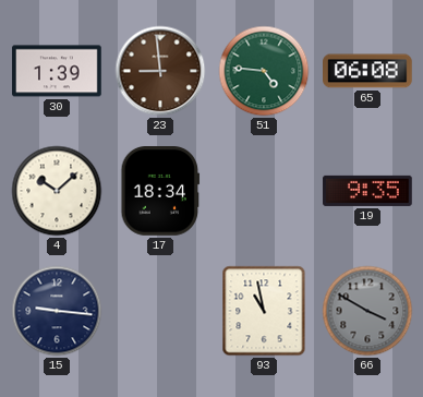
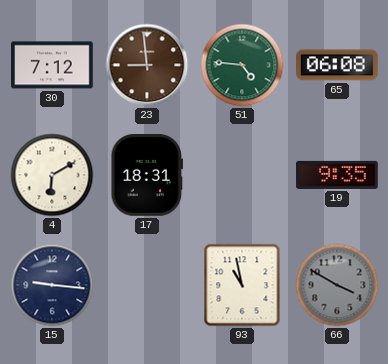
30: 1:39 -> 7:12 (52, 65)
4: 10:08 -> 6:10 (52, 175)
17: 18:34 -> 18:31 (147, 176)
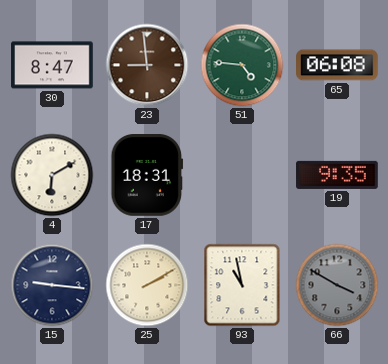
30: 7:12 -> 8:47 (52, 65)
25: none -> 2:10 (147, 285)
